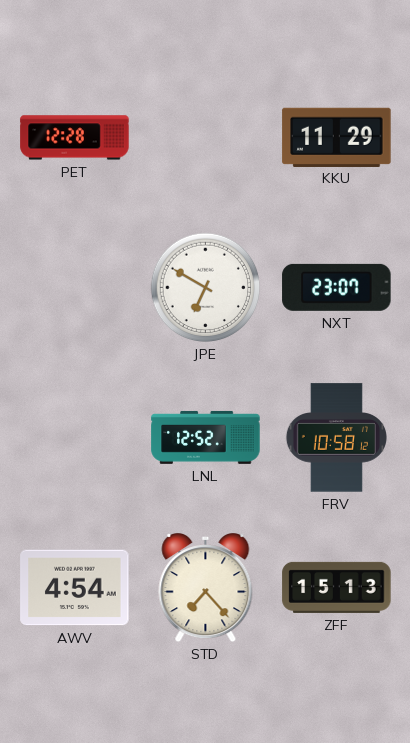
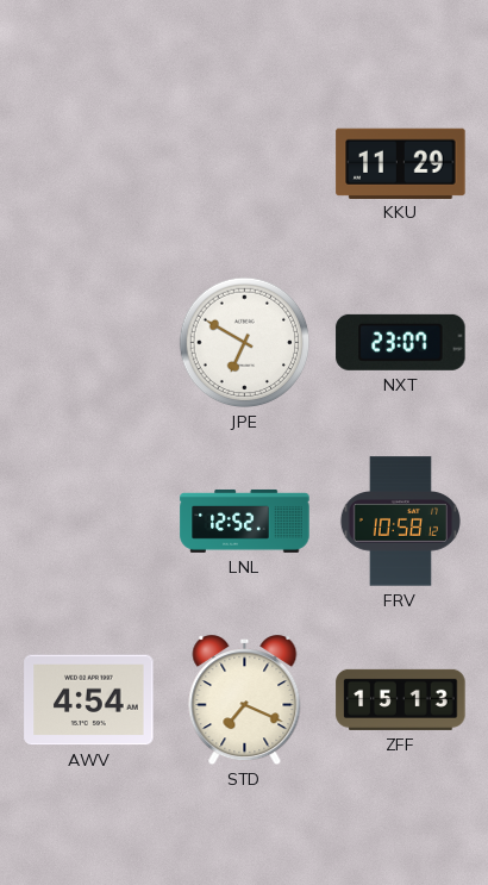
PET: 12:28 -> none (75, 138)
STD: 7:23 -> 7:19 (245, 702)
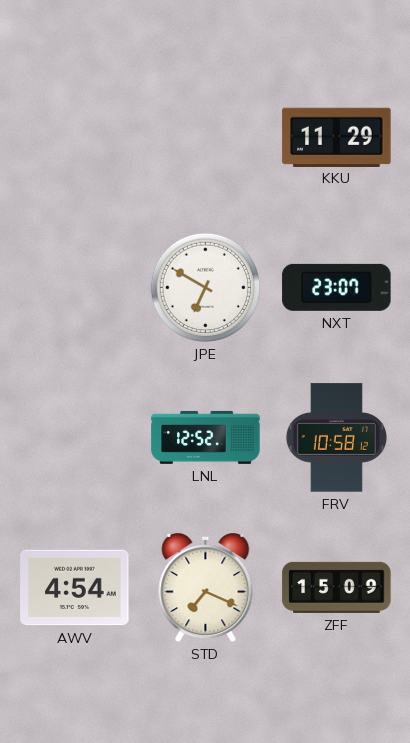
ZFF: 15:13 -> 15:09 (337, 587)
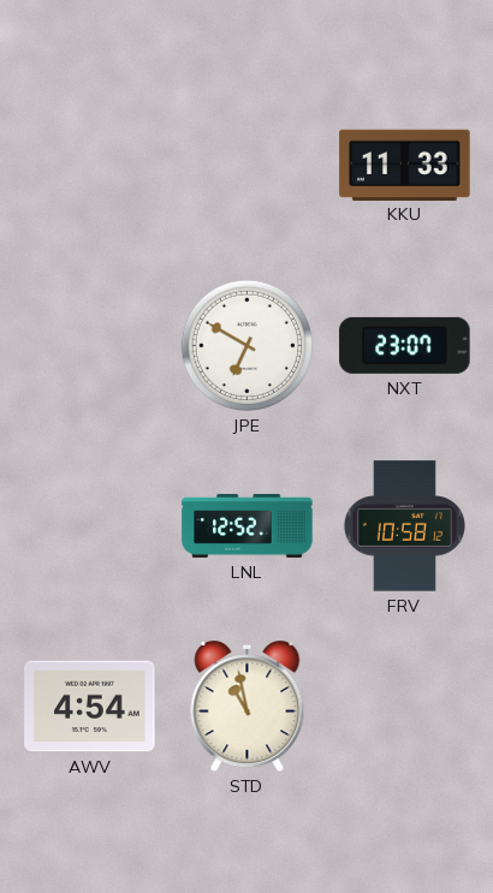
KKU: 11:29 -> 11:33 (405, 165)
STD: 7:19 -> 10:58 (248, 708)
ZFF: 15:09 -> none (337, 587)
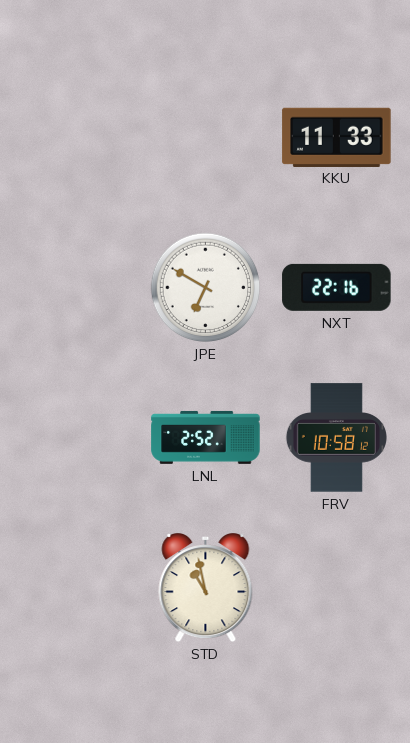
NXT: 23:07 -> 22:16 (337, 287)
LNL: 12:52 -> 2:52 (206, 437)
AWV: 4:54 -> none (90, 707)
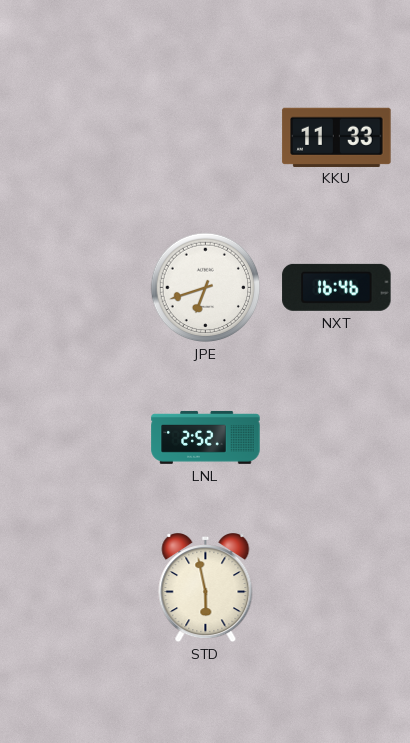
JPE: 6:50 -> 6:42 (206, 288)
NXT: 22:16 -> 16:46 (337, 287)
FRV: 10:58 -> none (336, 438)
STD: 10:58 -> 5:58 (206, 589)
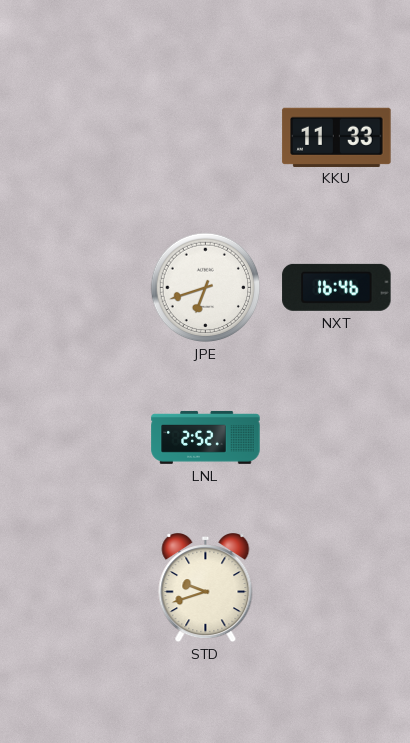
STD: 5:58 -> 9:42 (206, 589)
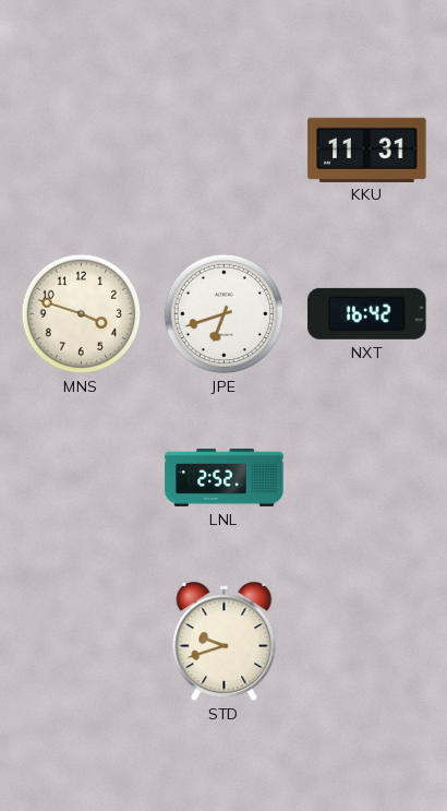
KKU: 11:33 -> 11:31 (367, 150)
MNS: none -> 3:48 (82, 314)
NXT: 16:46 -> 16:42 (367, 313)
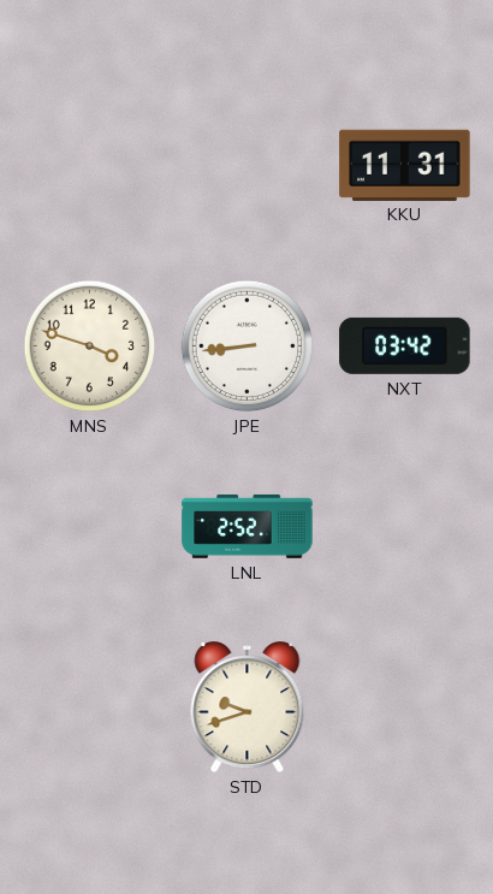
JPE: 6:42 -> 8:44 (248, 347)
NXT: 16:42 -> 03:42 (405, 345)
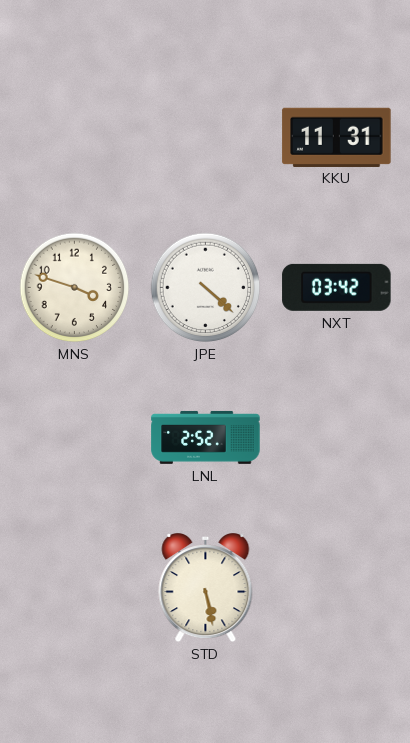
JPE: 8:44 -> 4:22 (206, 288)
STD: 9:42 -> 5:28 (206, 589)
